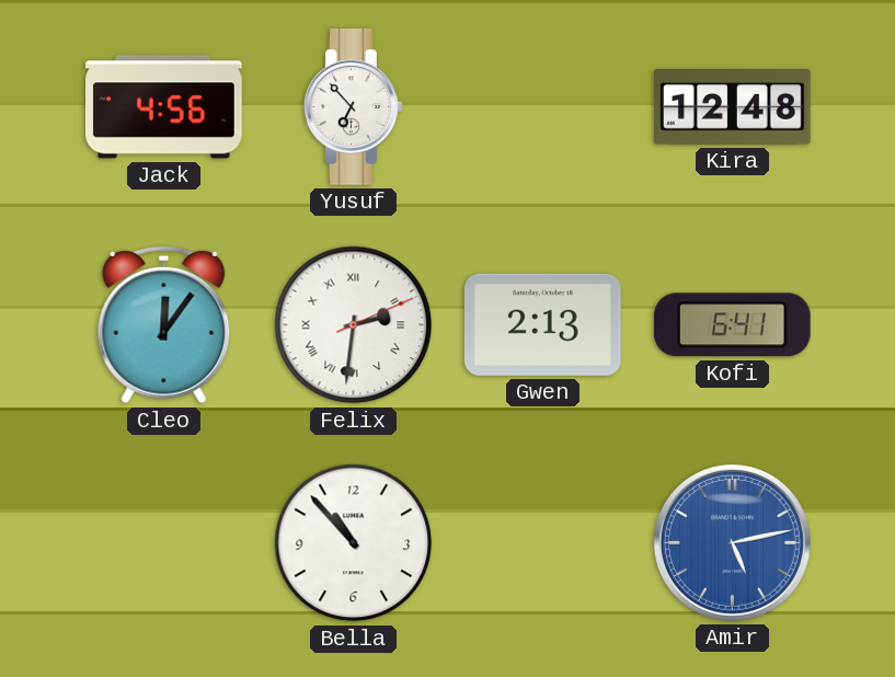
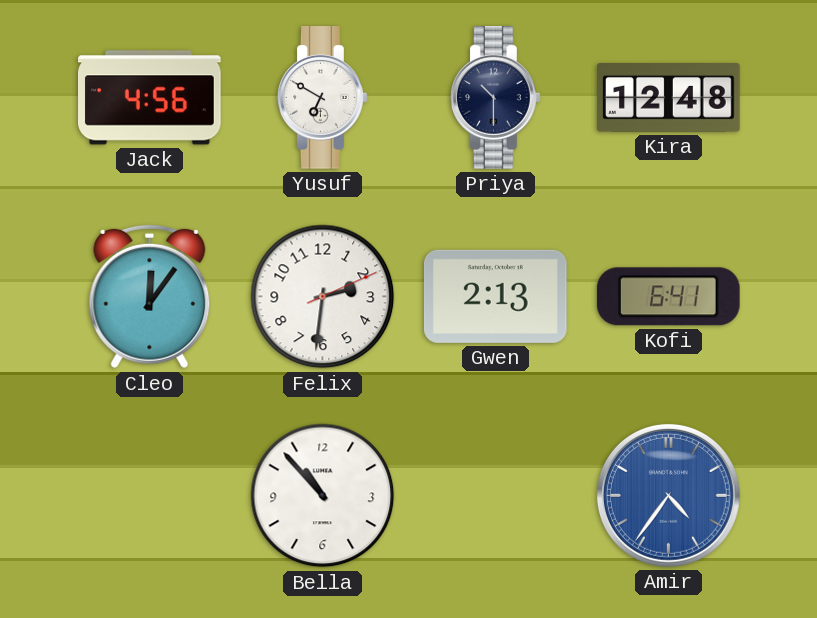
Yusuf: 6:53 -> 6:50 (323, 98)
Priya: none -> 10:30 (496, 98)
Felix numerals: Roman -> Arabic (323, 297)
Amir: 5:13 -> 4:36 (668, 495)
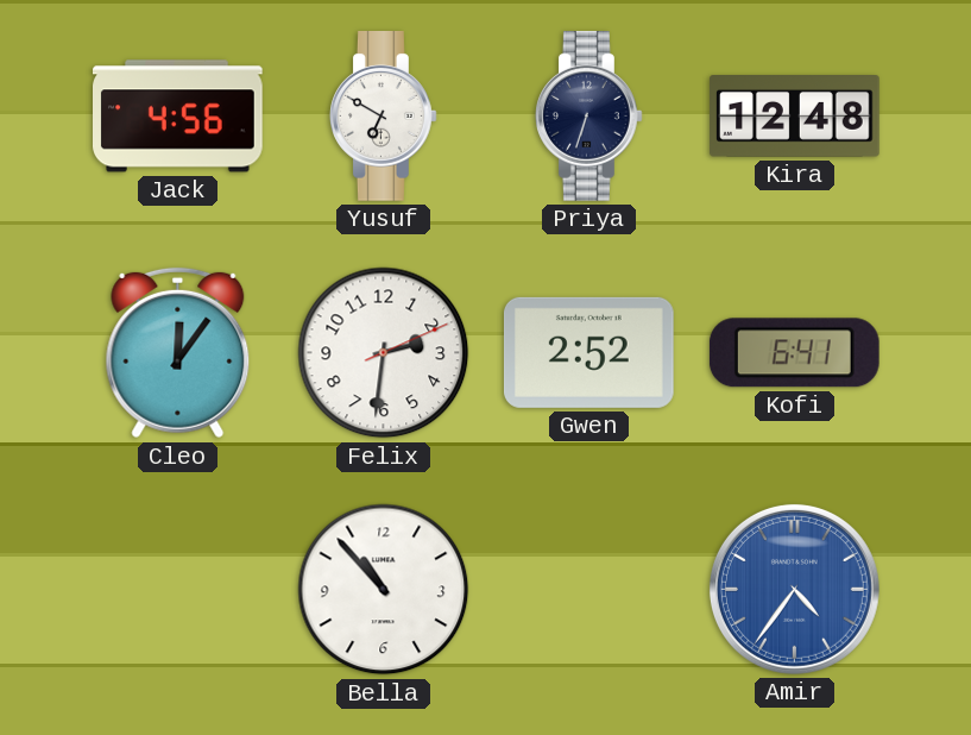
Priya: 10:30 -> 6:33 (589, 117)
Gwen: 2:13 -> 2:52 (588, 352)
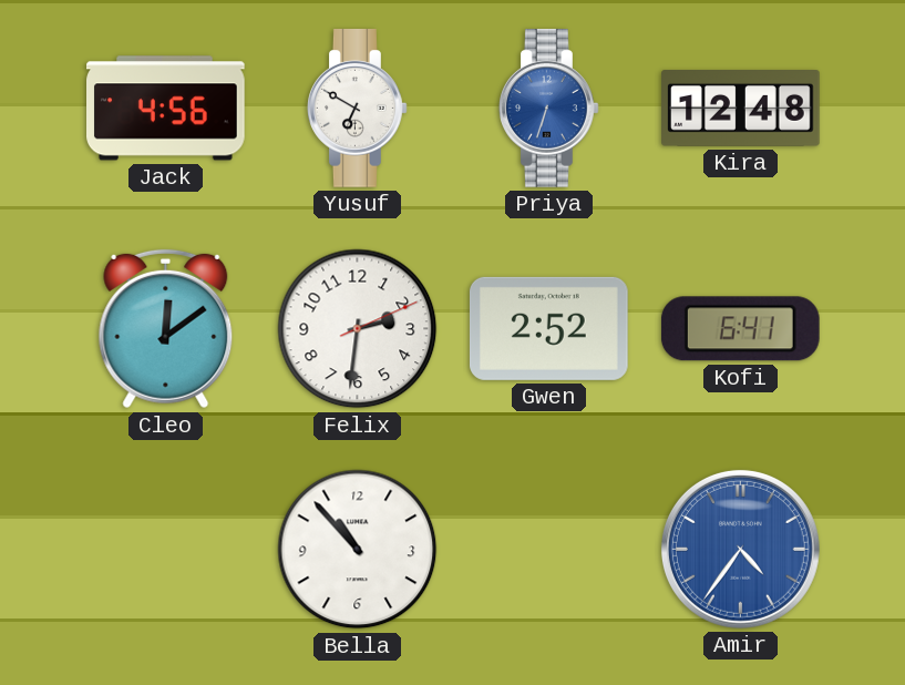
Priya dial: navy -> blue (549, 109)
Cleo: 12:06 -> 12:09 (166, 329)
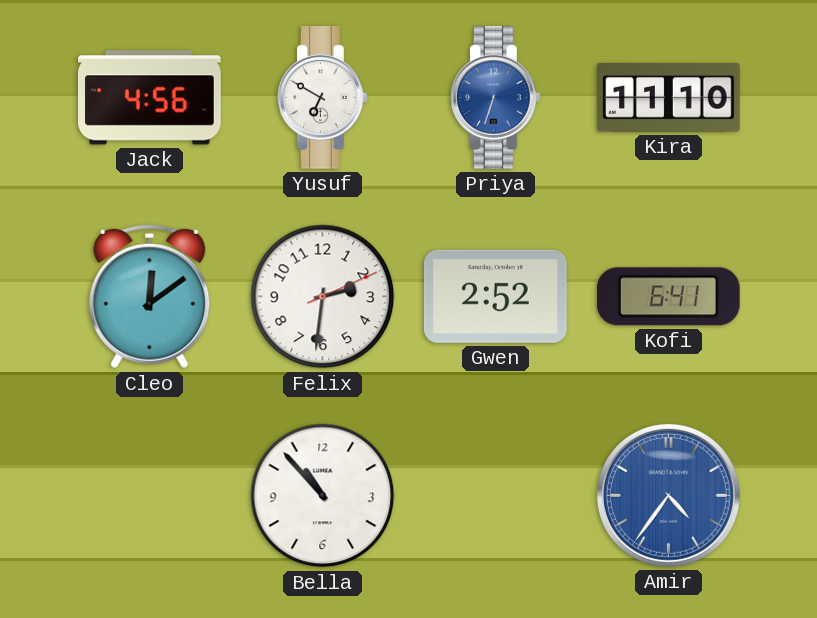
Kira: 12:48 -> 11:10 (669, 98)
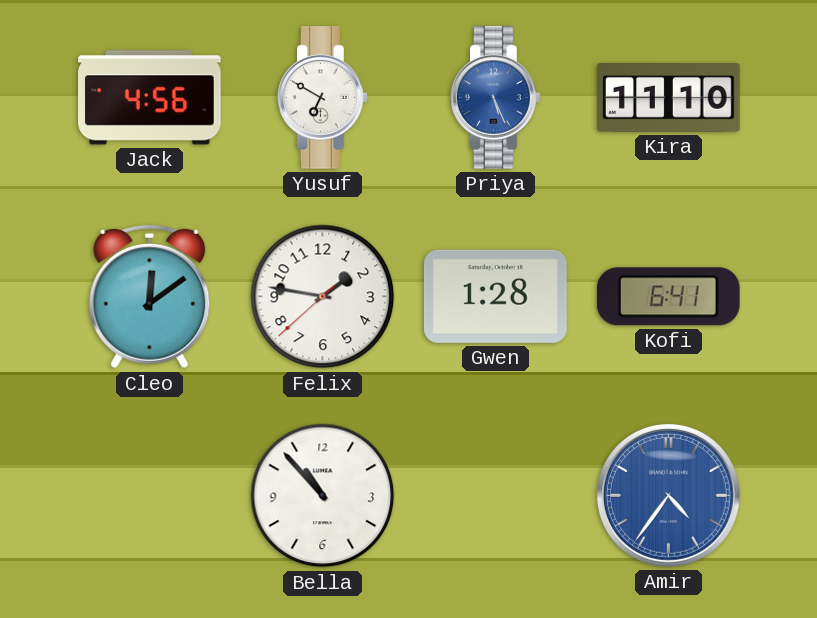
Priya: 6:33 -> 5:26 (496, 98)
Felix: 2:31 -> 1:46 (323, 297)
Gwen: 2:52 -> 1:28 (495, 296)
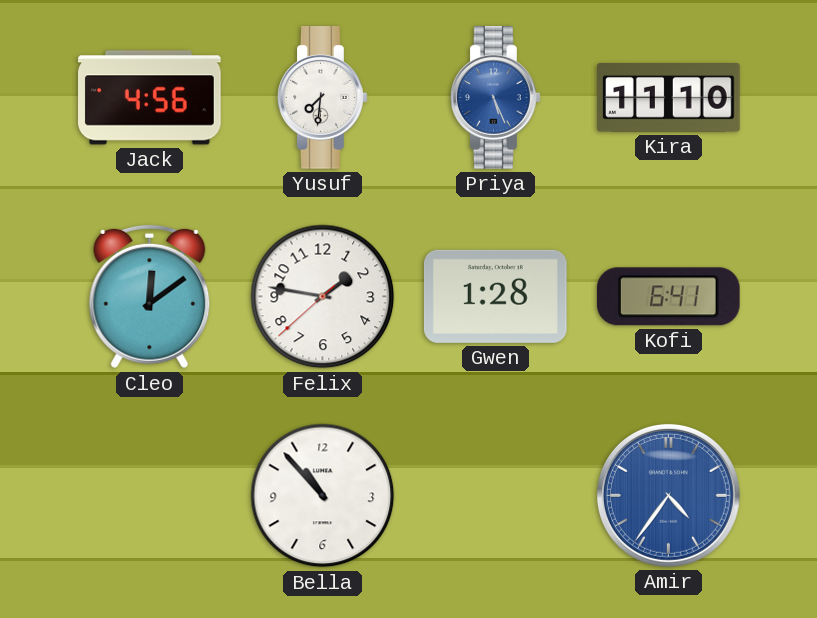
Yusuf: 6:50 -> 7:31 (323, 98)
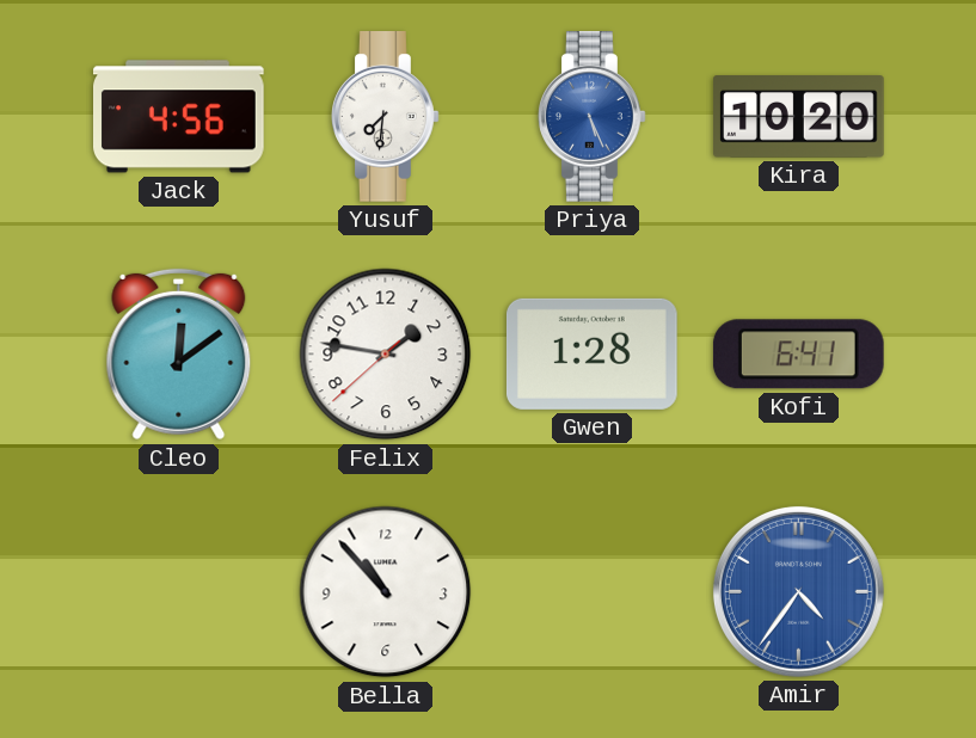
Kira: 11:10 -> 10:20 (799, 117)
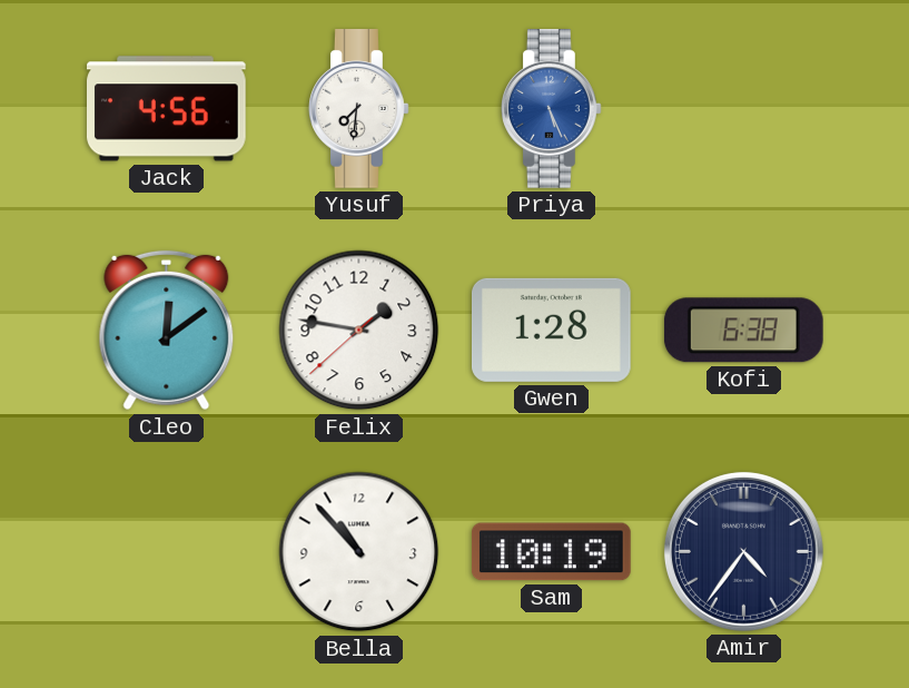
Kira: 10:20 -> none (799, 117)
Kofi: 6:41 -> 6:38 (743, 331)
Sam: none -> 10:19 (551, 552)
Amir dial: blue -> navy (743, 551)
